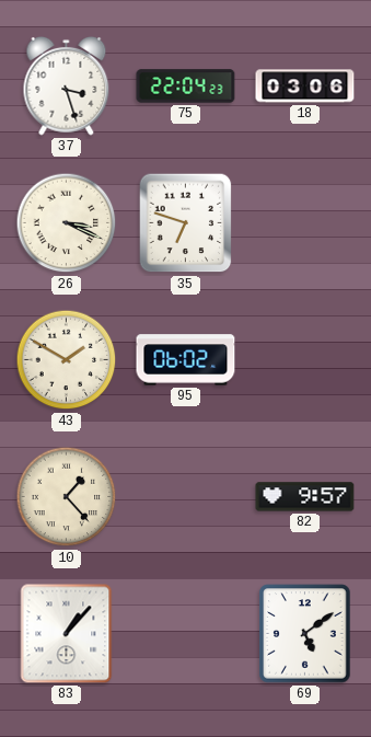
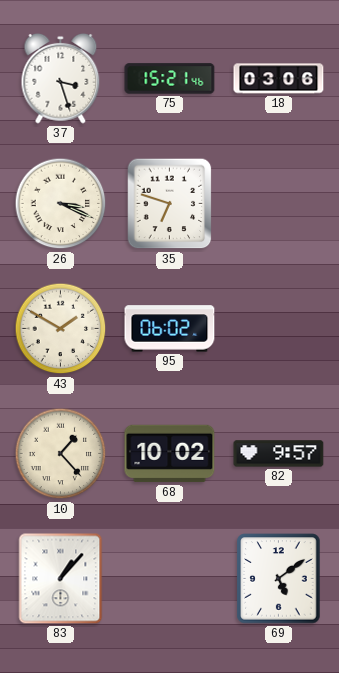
75: 22:04 -> 15:21 (170, 79)
68: none -> 10:02 (170, 454)
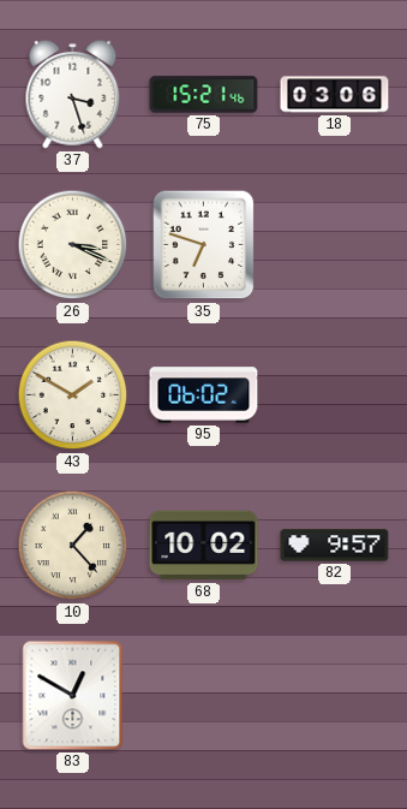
83: 1:07 -> 12:50 (73, 696)
69: 5:09 -> none (279, 579)
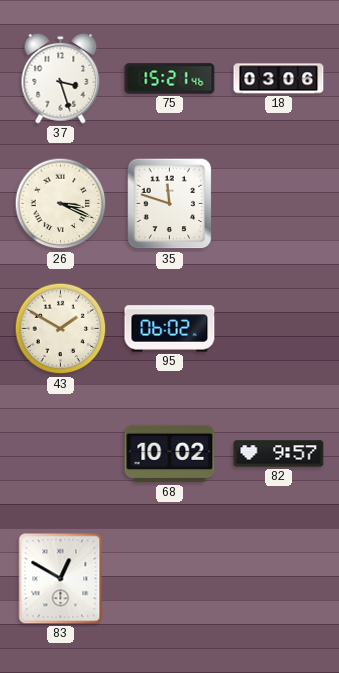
35: 6:48 -> 11:48 (170, 204)
10: 1:23 -> none (73, 546)
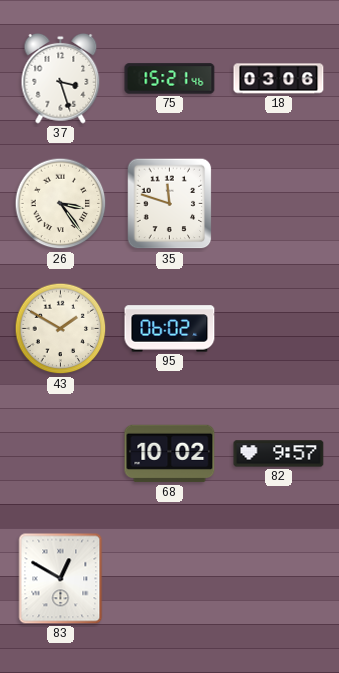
26: 3:19 -> 3:24 (61, 204)
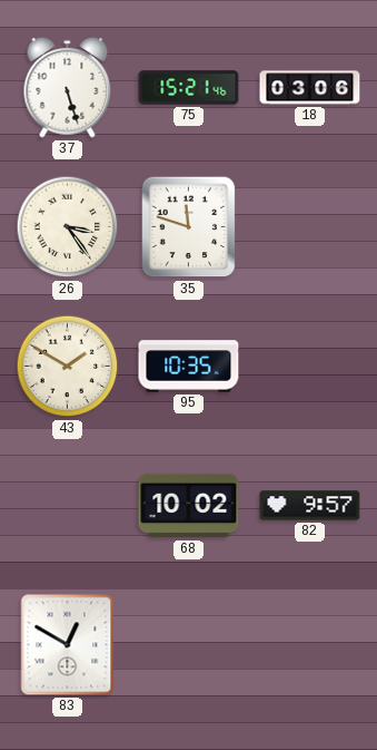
37: 3:27 -> 5:27 (68, 87)
95: 06:02 -> 10:35 (189, 367)
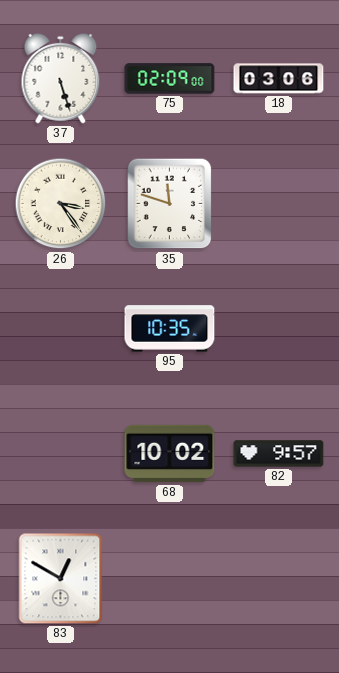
75: 15:21 -> 02:09 (170, 79)
43: 1:50 -> none (68, 367)
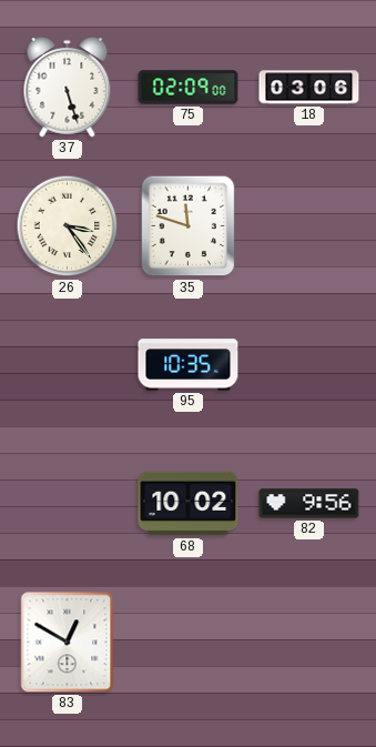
82: 9:57 -> 9:56 (309, 504)
